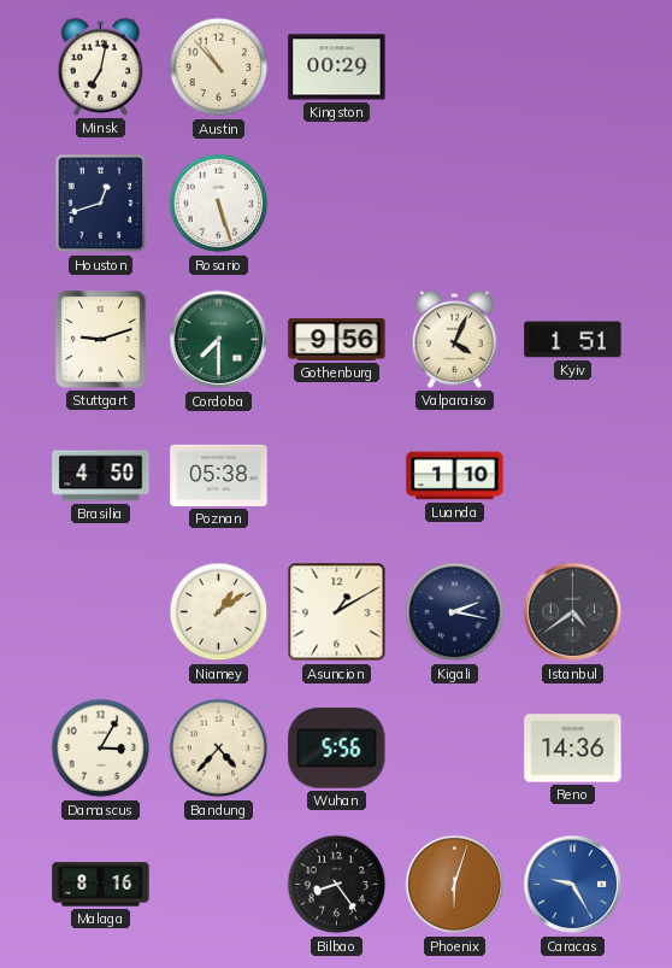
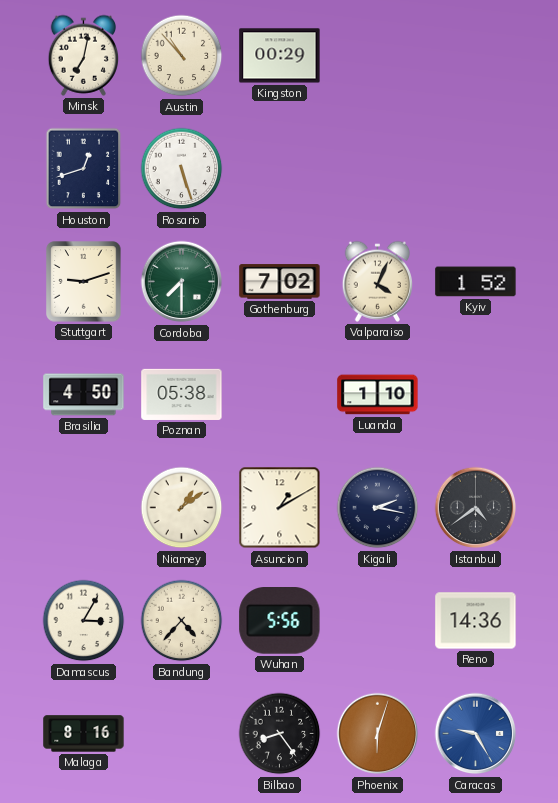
Gothenburg: 9:56 -> 7:02 (280, 282)
Kyiv: 1:51 -> 1:52 (476, 282)
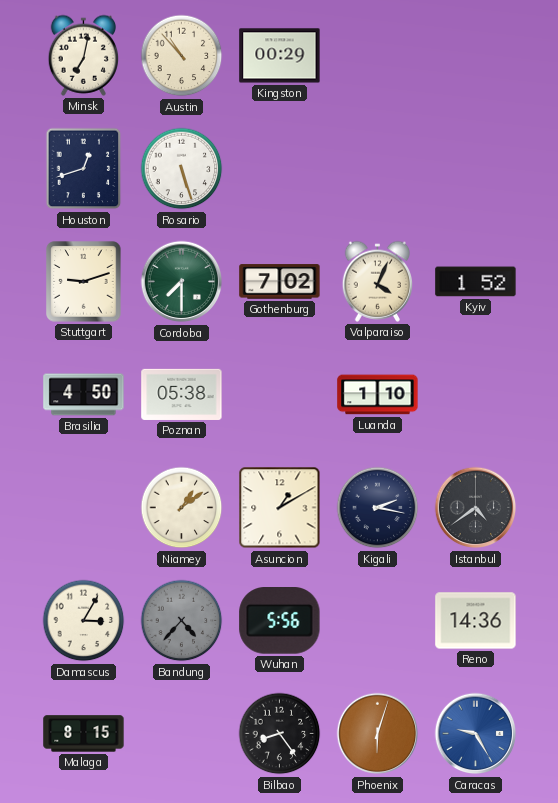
Bandung dial: cream -> grey (182, 621)
Malaga: 8:16 -> 8:15 (84, 734)
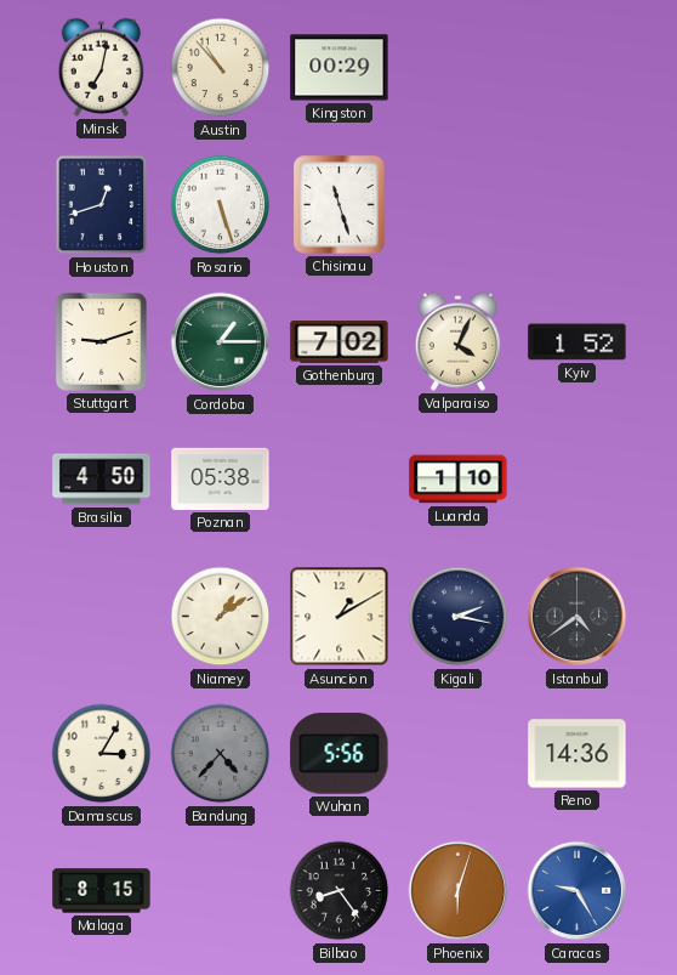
Chisinau: none -> 11:27 (340, 205)
Cordoba: 7:30 -> 1:15 (221, 342)
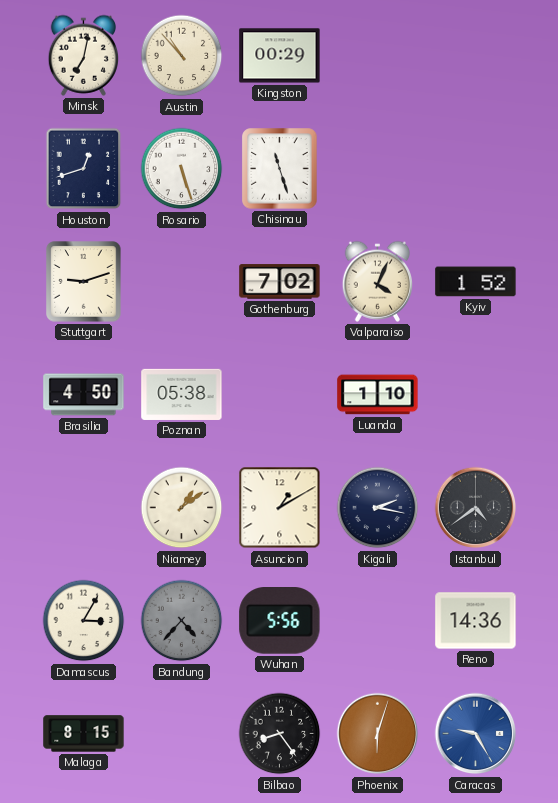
Cordoba: 1:15 -> none (221, 342)
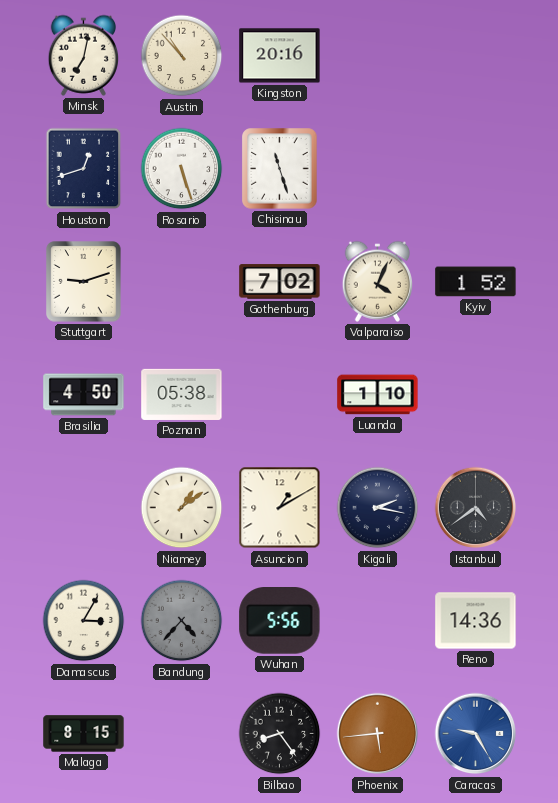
Kingston: 00:29 -> 20:16 (280, 56)
Phoenix: 6:03 -> 5:44 (378, 734)
